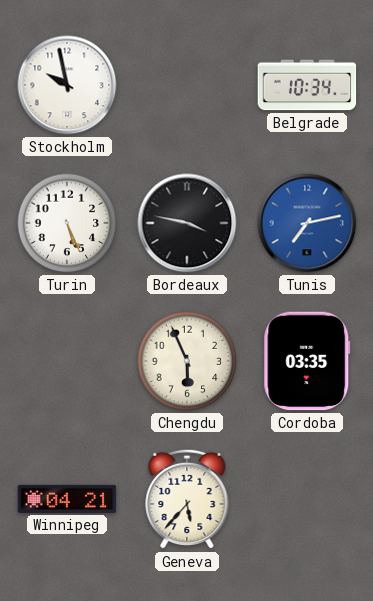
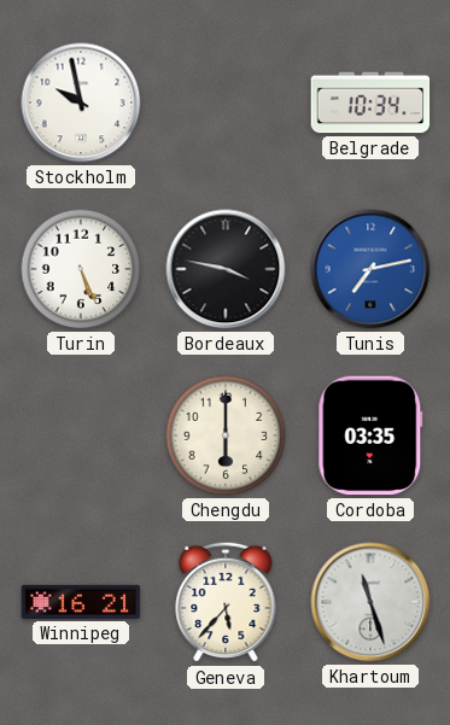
Chengdu: 5:56 -> 6:00 (226, 435)
Winnipeg: 04:21 -> 16:21 (81, 602)
Khartoum: none -> 11:27 (370, 602)
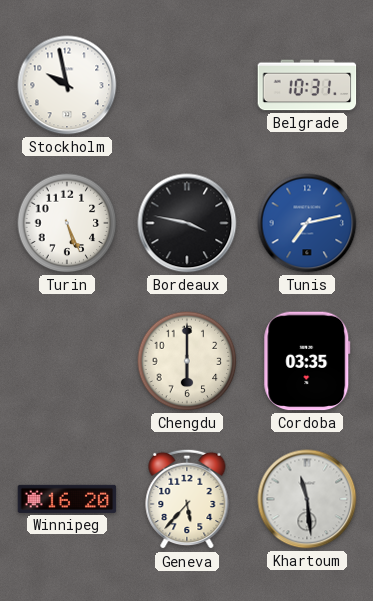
Belgrade: 10:34 -> 10:31 (307, 85)
Winnipeg: 16:21 -> 16:20 (67, 499)
Khartoum: 11:27 -> 11:29 (307, 499)
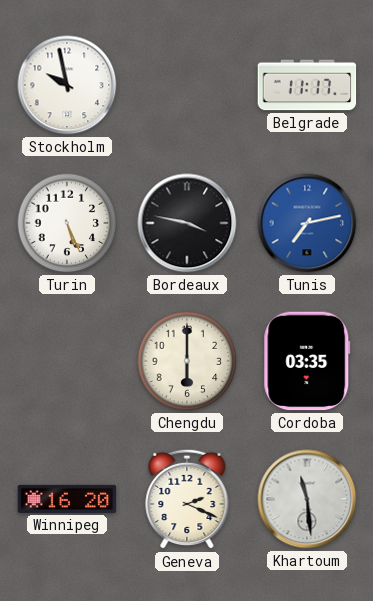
Belgrade: 10:31 -> 11:17 (307, 85)
Geneva: 5:37 -> 2:19 (187, 499)
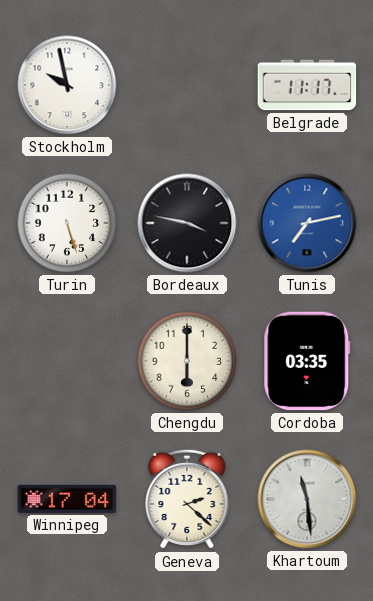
Turin: 5:26 -> 5:27 (67, 223)
Winnipeg: 16:20 -> 17:04 (67, 499)
Geneva: 2:19 -> 2:22 (187, 499)
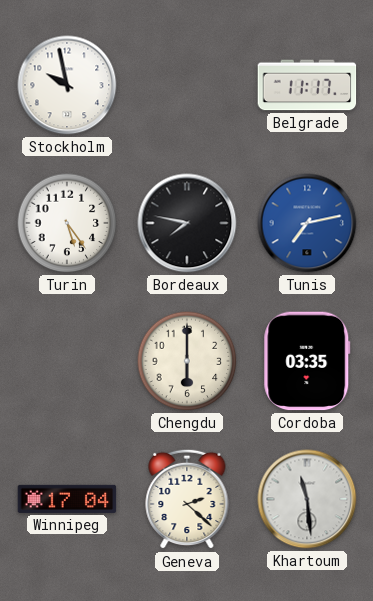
Turin: 5:27 -> 5:24 (67, 223)
Bordeaux: 3:47 -> 7:47 (187, 223)
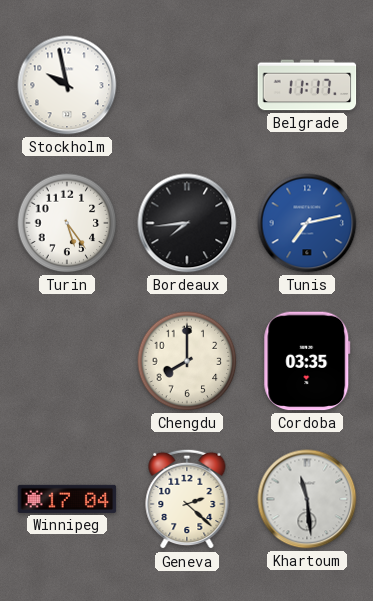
Bordeaux: 7:47 -> 7:44 (187, 223)
Chengdu: 6:00 -> 8:00 (187, 361)
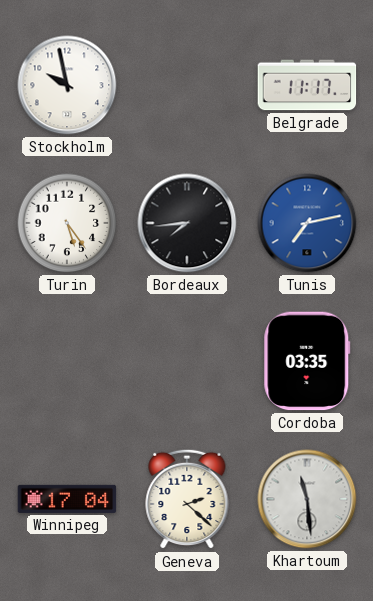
Chengdu: 8:00 -> none (187, 361)
